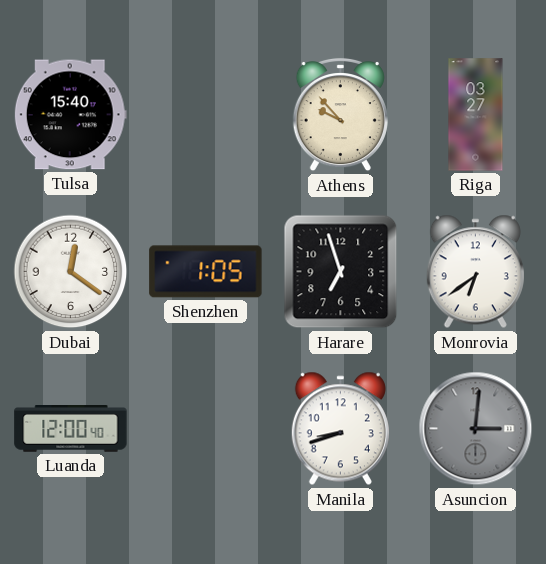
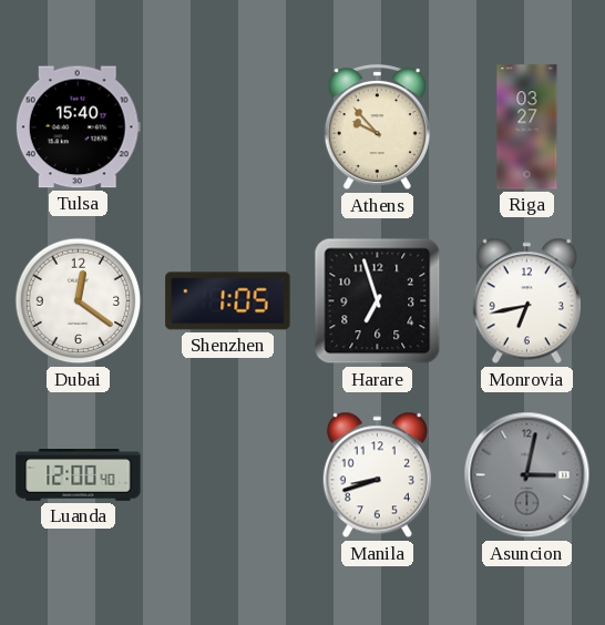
Monrovia: 6:39 -> 6:43 (526, 301)
Asuncion: 3:01 -> 3:02 (527, 475)
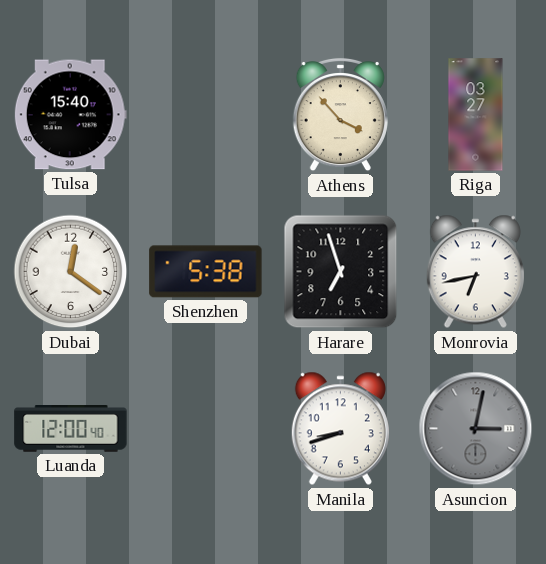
Athens: 9:53 -> 3:53 (340, 115)
Shenzhen: 1:05 -> 5:38 (206, 272)
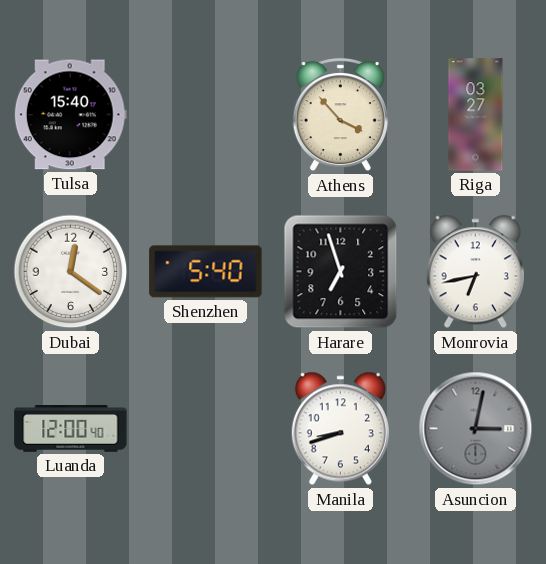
Shenzhen: 5:38 -> 5:40 (206, 272)
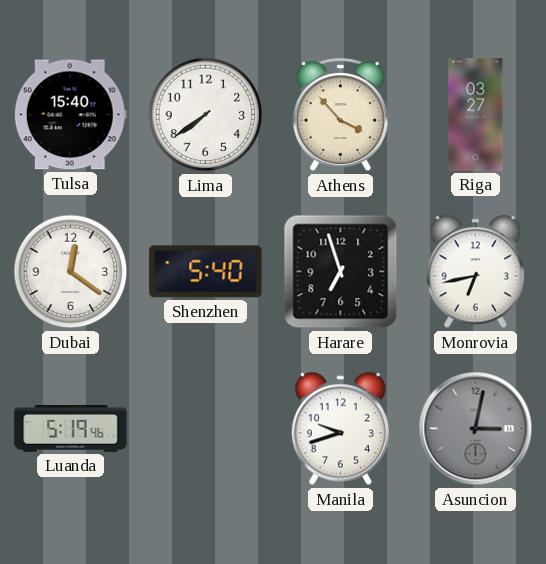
Lima: none -> 7:39 (206, 115)
Luanda: 12:00 -> 5:19 (71, 429)
Manila: 8:42 -> 9:42 (340, 429)
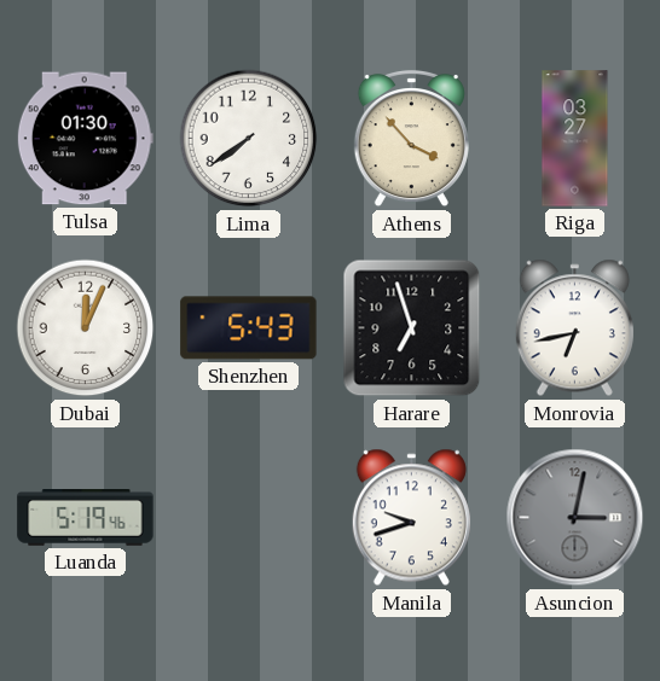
Tulsa: 15:40 -> 01:30 (85, 139)
Dubai: 12:21 -> 12:04 (86, 328)
Shenzhen: 5:40 -> 5:43 (249, 328)
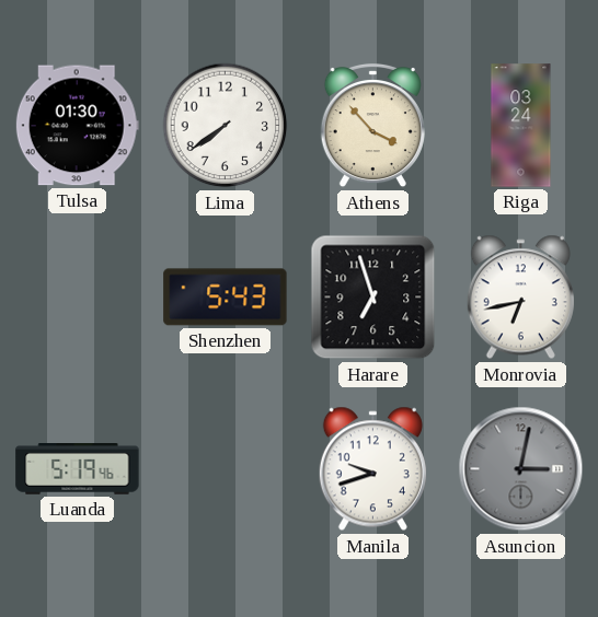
Riga: 03:27 -> 03:24 (521, 126)
Dubai: 12:04 -> none (86, 328)
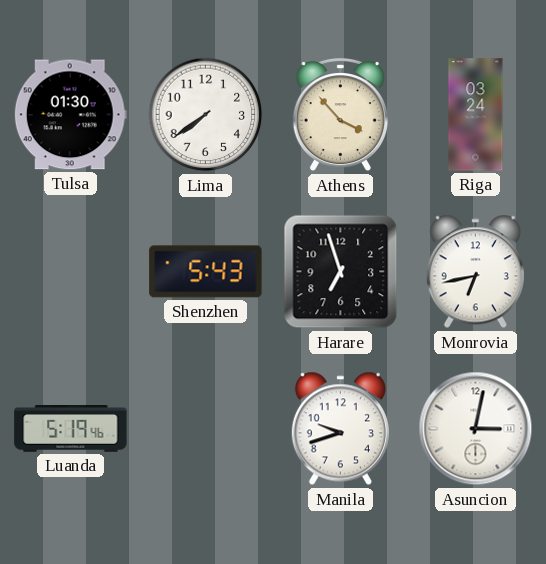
Asuncion dial: grey -> white (476, 429)
